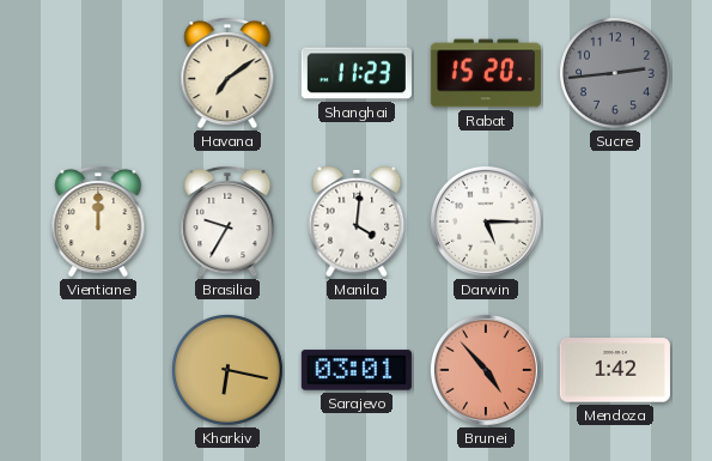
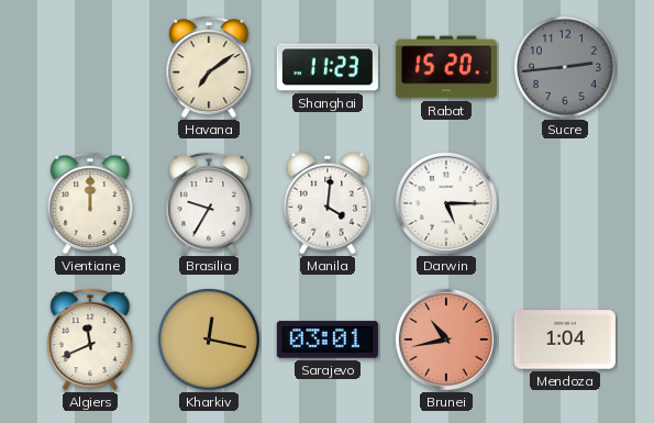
Algiers: none -> 11:41 (90, 341)
Kharkiv: 6:17 -> 12:17 (210, 341)
Brunei: 4:53 -> 10:43 (446, 339)
Mendoza: 1:42 -> 1:04 (565, 339)
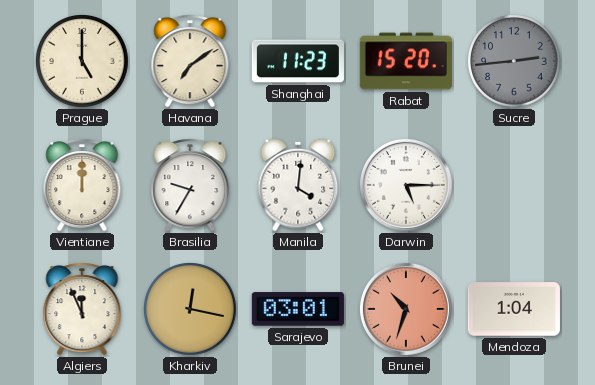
Prague: none -> 5:00 (83, 62)
Algiers: 11:41 -> 11:56 (82, 310)
Brunei: 10:43 -> 10:33 (406, 309)
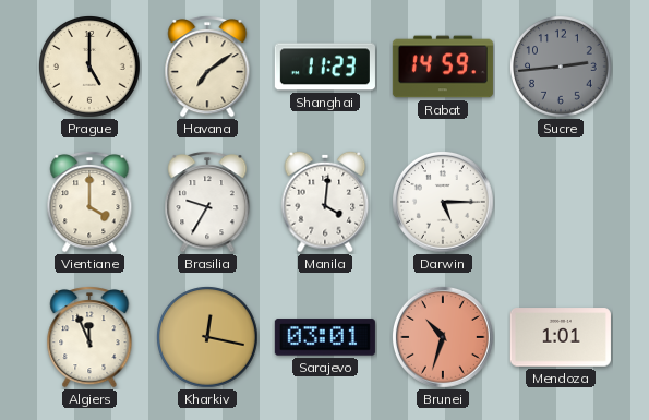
Rabat: 15:20 -> 14:59 (443, 67)
Vientiane: 12:00 -> 4:00 (89, 203)
Mendoza: 1:04 -> 1:01 (561, 337)
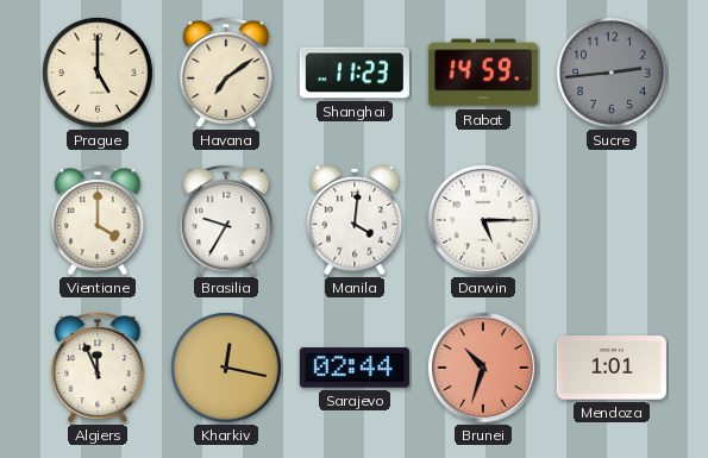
Sarajevo: 03:01 -> 02:44 (355, 368)
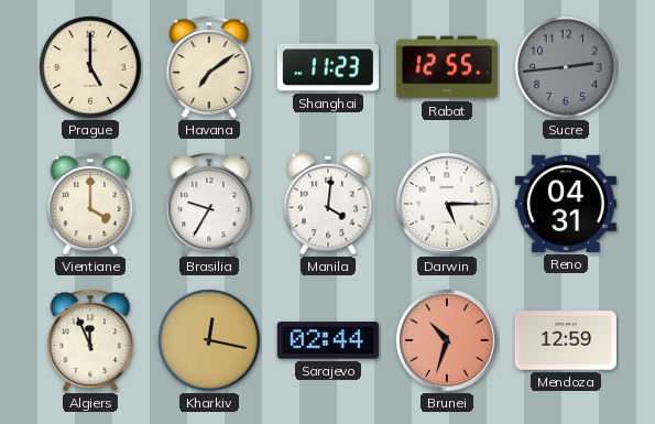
Rabat: 14:59 -> 12:55 (447, 67)
Reno: none -> 04:31 (566, 204)
Mendoza: 1:01 -> 12:59 (566, 340)
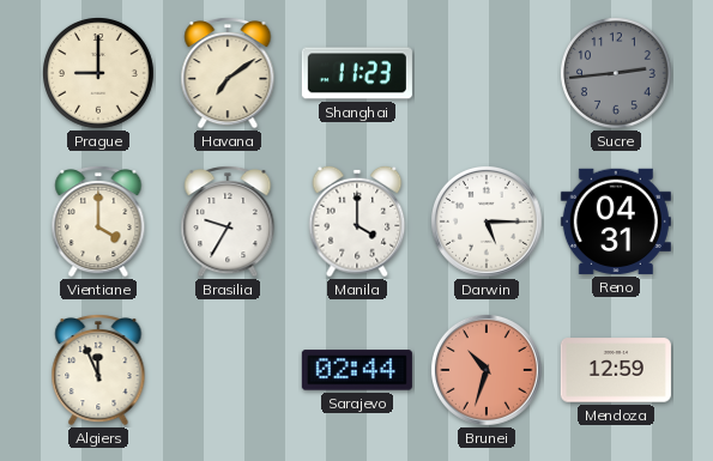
Prague: 5:00 -> 9:00 (99, 74)
Rabat: 12:55 -> none (447, 67)
Manila: 4:01 -> 4:00 (357, 222)
Kharkiv: 12:17 -> none (210, 341)
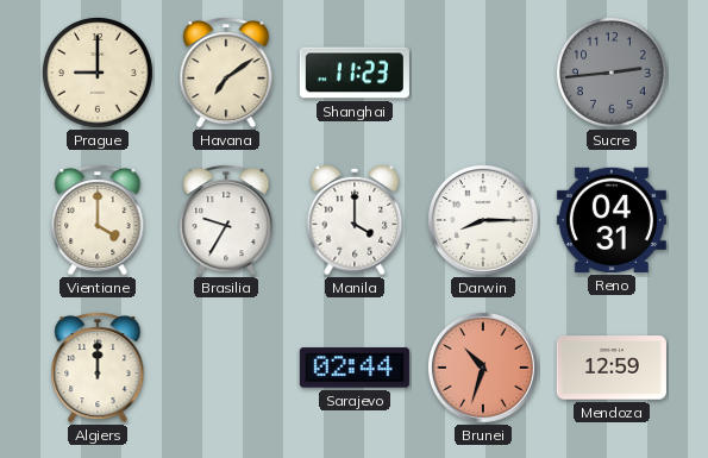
Darwin: 5:15 -> 8:15 (483, 220)
Algiers: 11:56 -> 12:00 (98, 369)
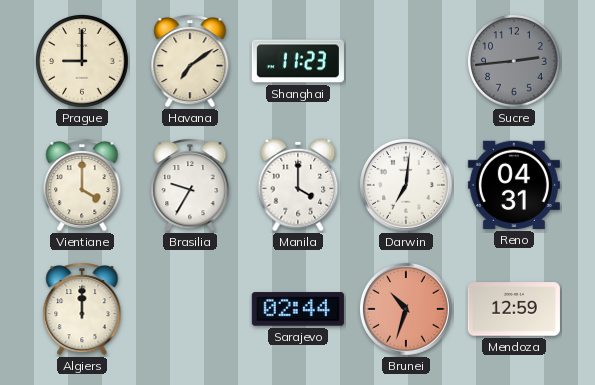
Darwin: 8:15 -> 7:01 (406, 185)
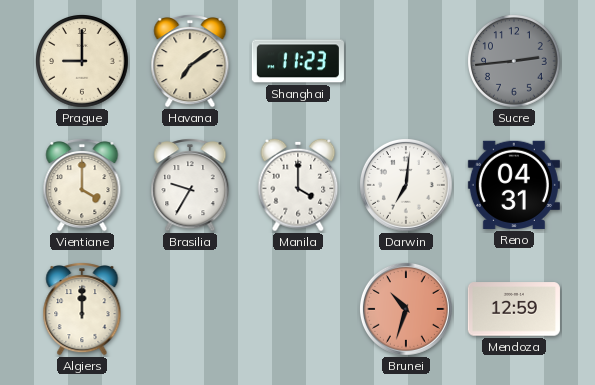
Sarajevo: 02:44 -> none (298, 309)
